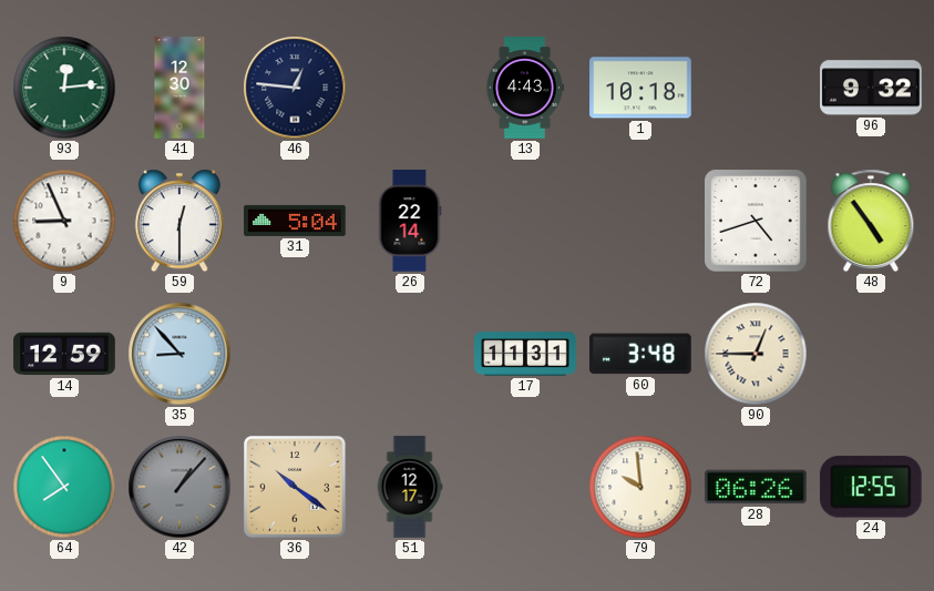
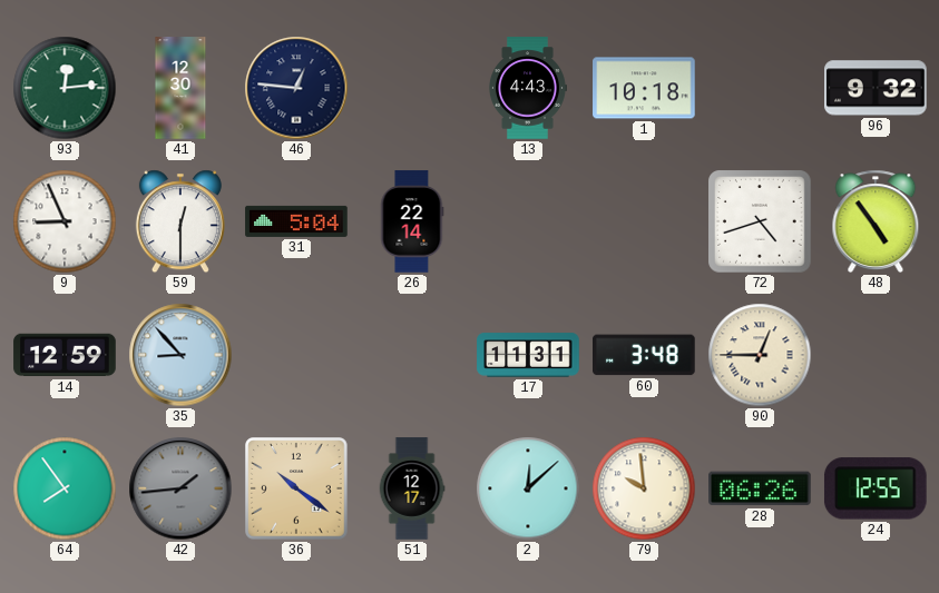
42: 1:07 -> 1:44 (180, 488)
2: none -> 12:08 (528, 488)
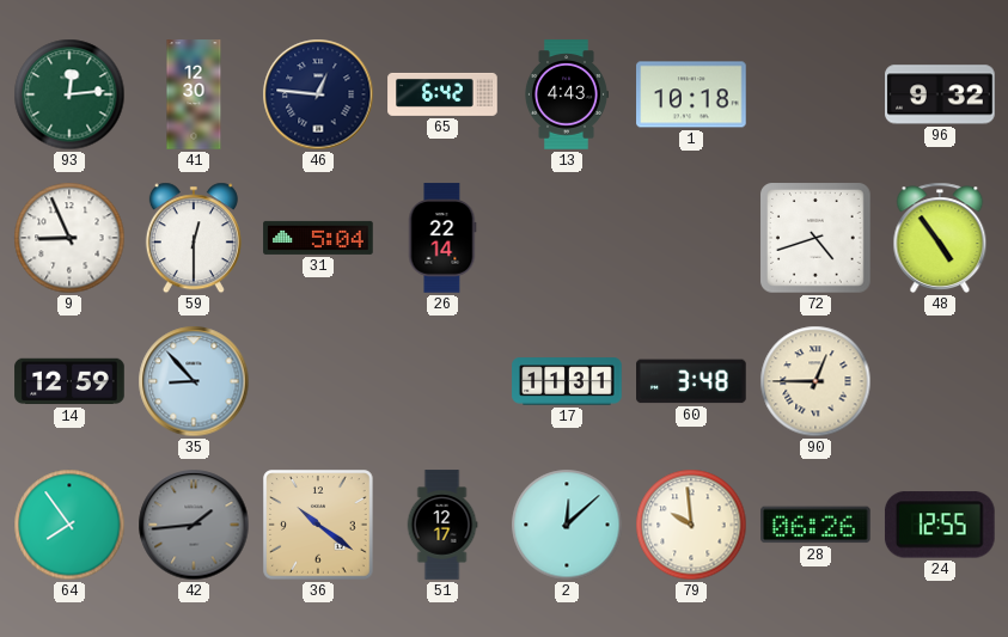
65: none -> 6:42 (442, 94)
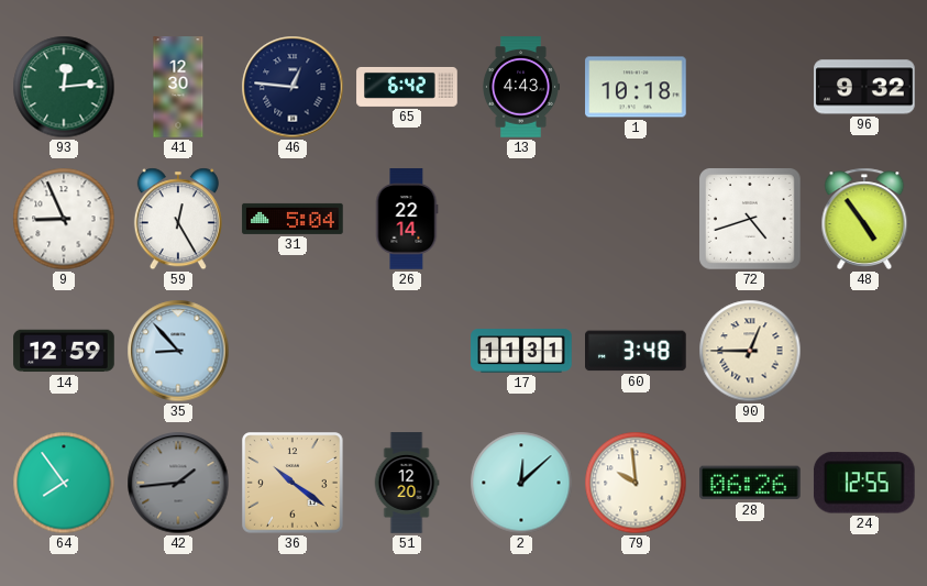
59: 12:30 -> 12:25 (178, 219)
51: 12:17 -> 12:20 (407, 483)
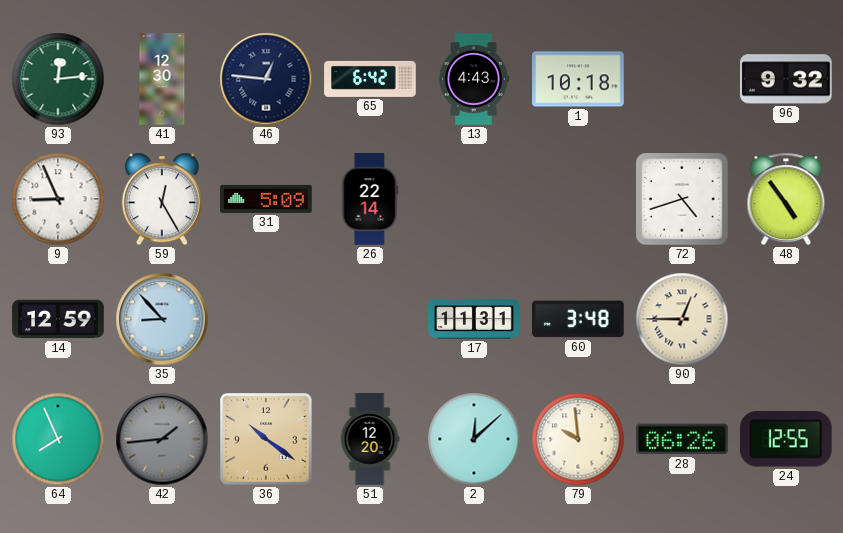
31: 5:04 -> 5:09 (266, 199)
64: 7:54 -> 7:56 (58, 439)
